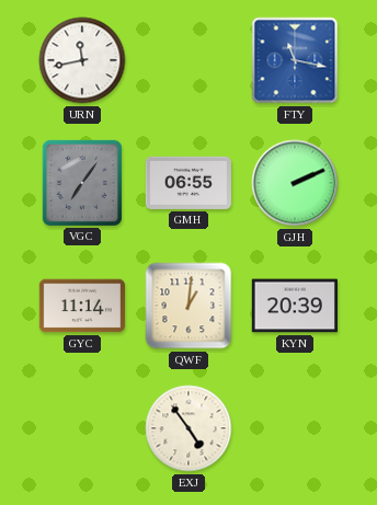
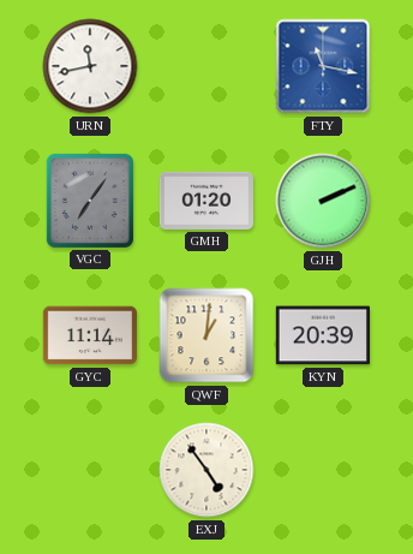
GMH: 06:55 -> 01:20 (206, 201)
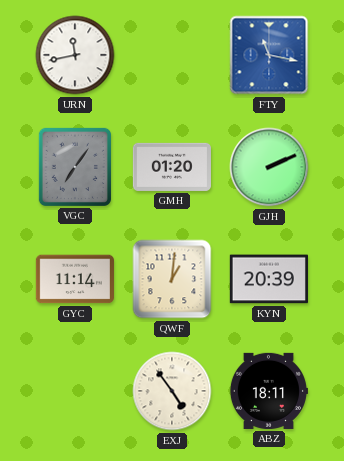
ABZ: none -> 18:11 (268, 391)
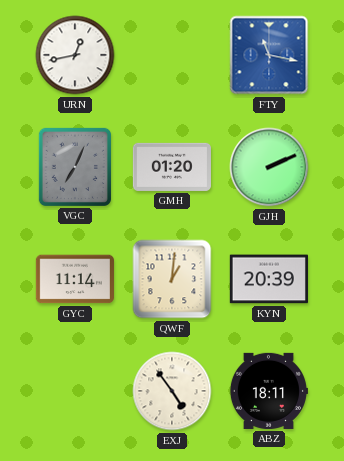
URN: 11:43 -> 12:43 (75, 55)
VGC: 7:06 -> 7:04 (75, 167)
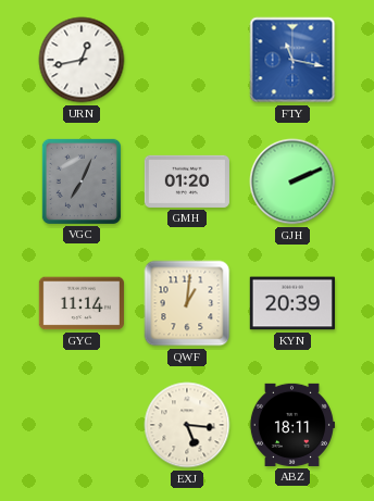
EXJ: 4:54 -> 5:16 (187, 425)
